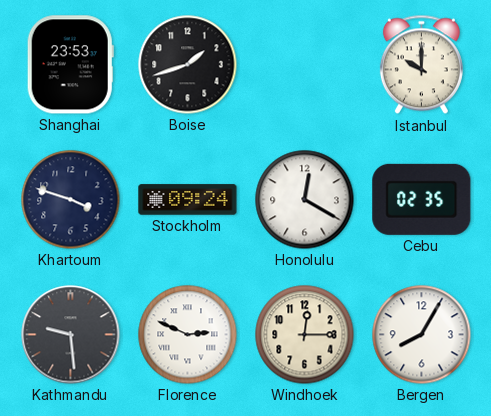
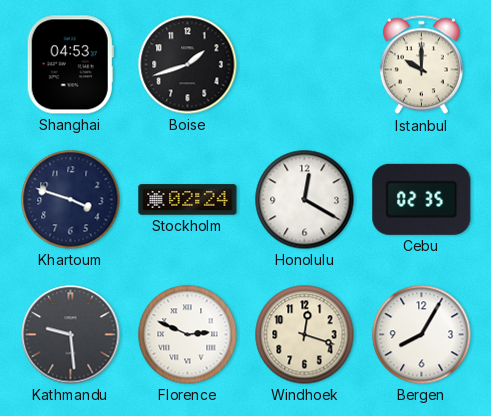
Shanghai: 23:53 -> 04:53 (70, 65)
Stockholm: 09:24 -> 02:24 (188, 200)
Windhoek: 12:15 -> 12:18 (305, 335)
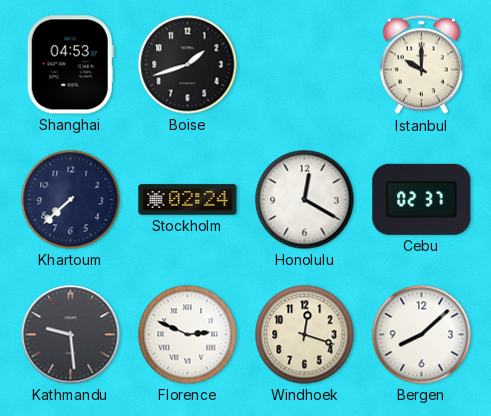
Khartoum: 3:48 -> 7:38 (71, 200)
Cebu: 02:35 -> 02:37 (422, 199)
Bergen: 8:05 -> 8:08 (422, 335)
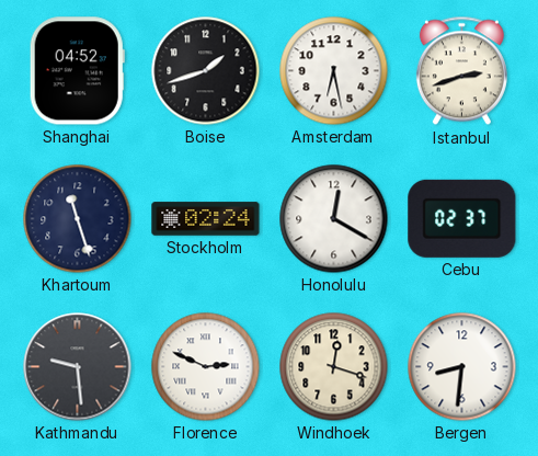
Shanghai: 04:53 -> 04:52 (77, 71)
Amsterdam: none -> 6:28 (334, 71)
Istanbul: 10:00 -> 2:42 (461, 71)
Khartoum: 7:38 -> 11:27 (78, 219)
Bergen: 8:08 -> 8:31 (462, 367)
